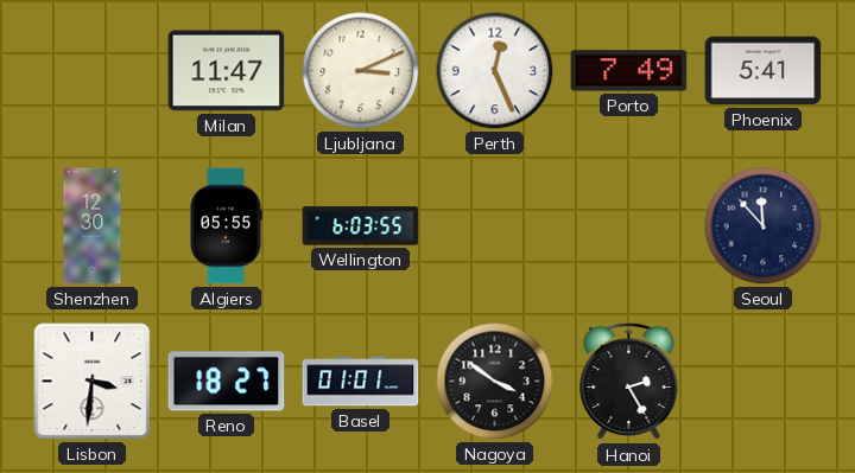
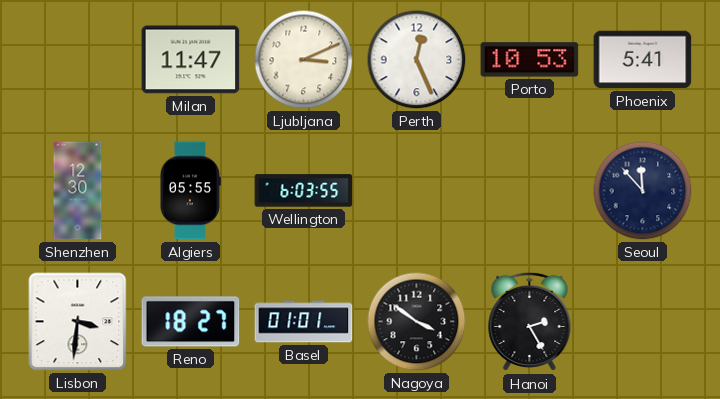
Porto: 7:49 -> 10:53 (530, 60)
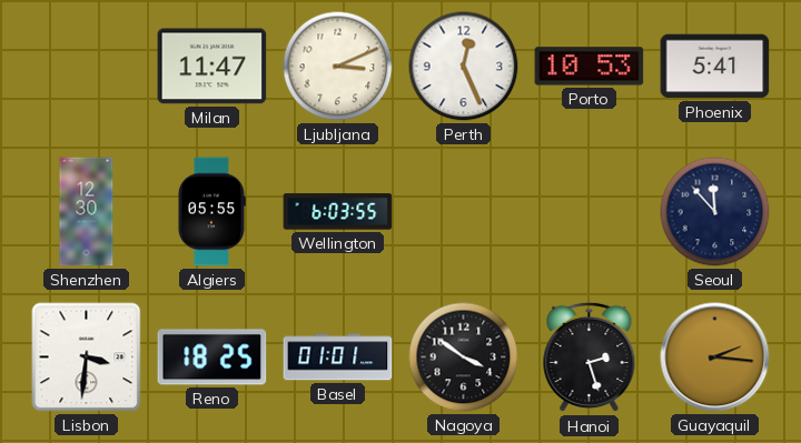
Reno: 18:27 -> 18:25 (212, 358)
Hanoi: 2:25 -> 2:27 (590, 358)
Guayaquil: none -> 2:16 (715, 358)
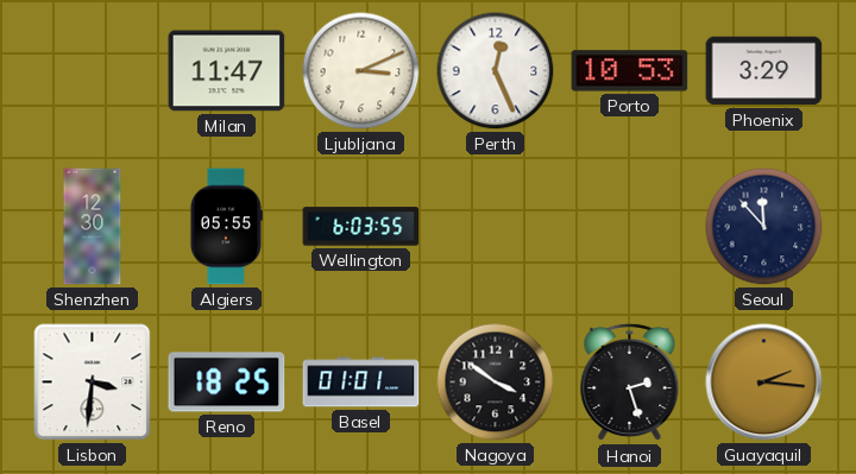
Phoenix: 5:41 -> 3:29 (764, 71)
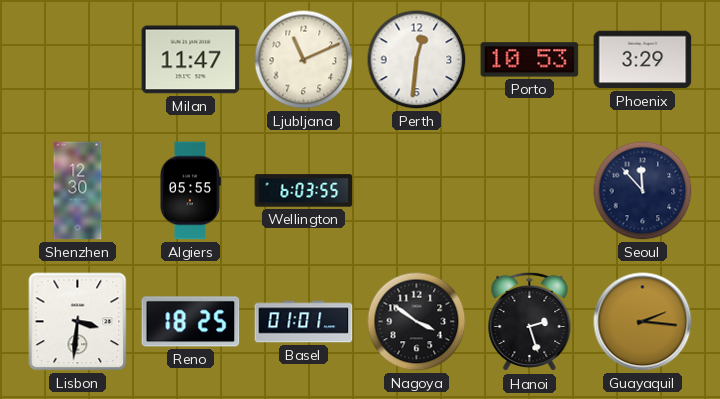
Ljubljana: 3:11 -> 11:11 (304, 60)
Perth: 12:26 -> 12:31 (417, 60)
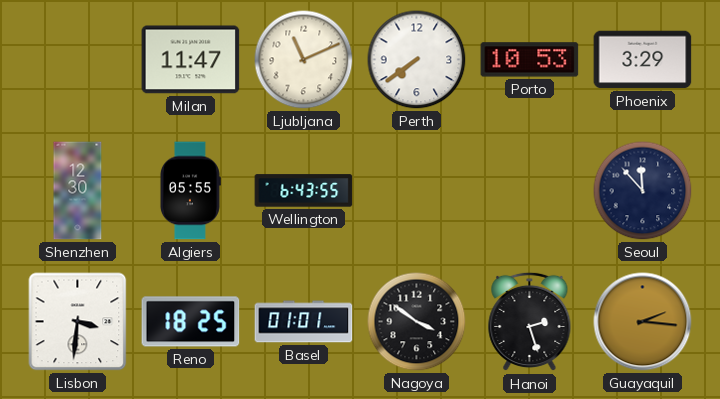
Perth: 12:31 -> 7:39 (417, 60)
Wellington: 6:03 -> 6:43 (304, 191)
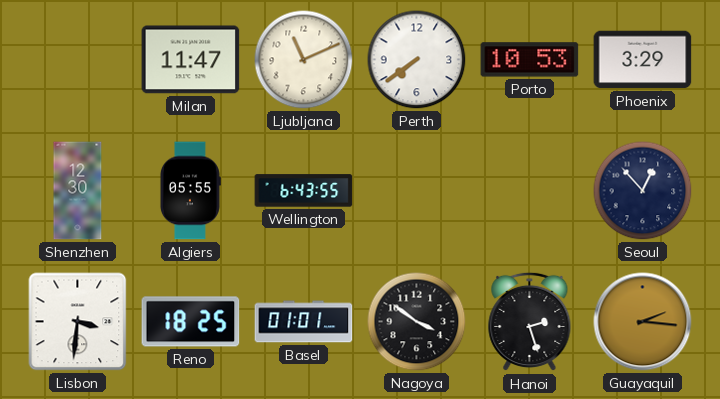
Seoul: 11:53 -> 12:53 (643, 191)
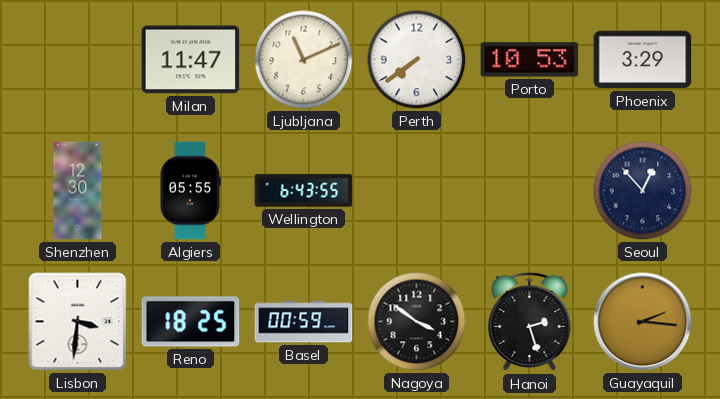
Basel: 01:01 -> 00:59 (304, 322)
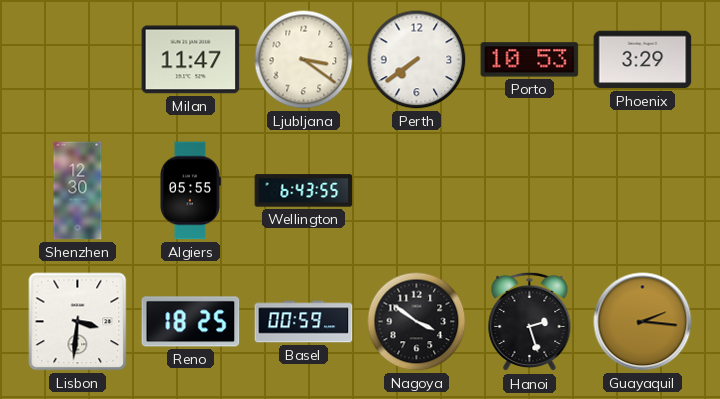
Ljubljana: 11:11 -> 3:21 (304, 60)
Seoul: 12:53 -> none (643, 191)
